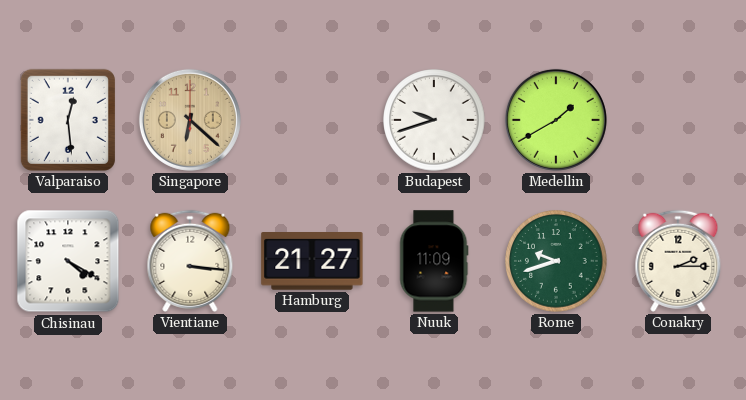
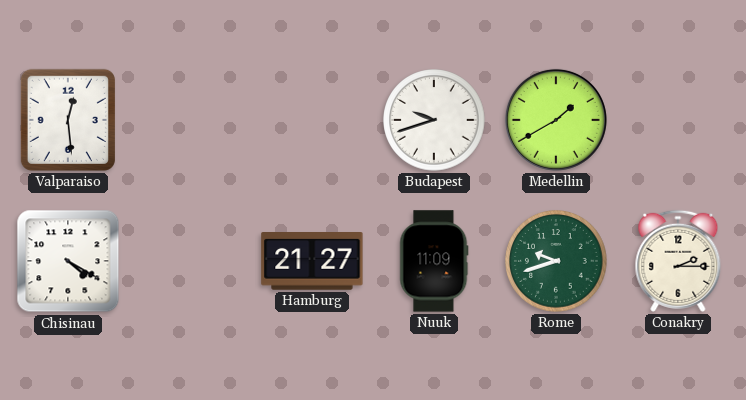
Singapore: 6:22 -> none (190, 120)
Vientiane: 3:16 -> none (190, 261)
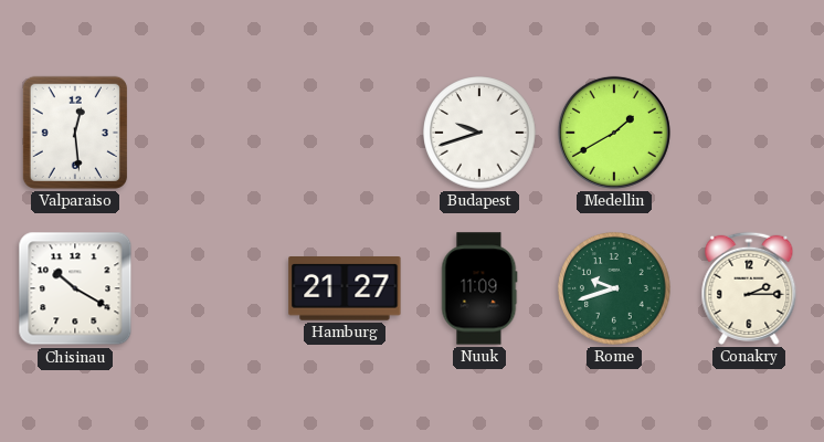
Chisinau: 4:20 -> 10:20 (75, 288)
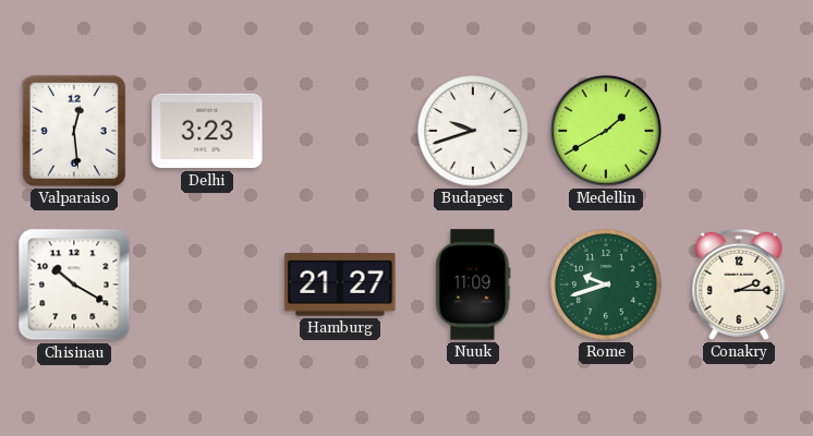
Delhi: none -> 3:23 (207, 131)
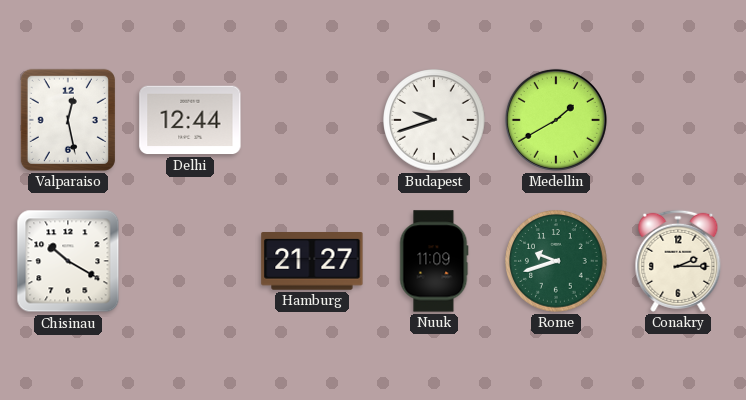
Valparaiso: 12:29 -> 12:28 (68, 120)
Delhi: 3:23 -> 12:44 (190, 120)
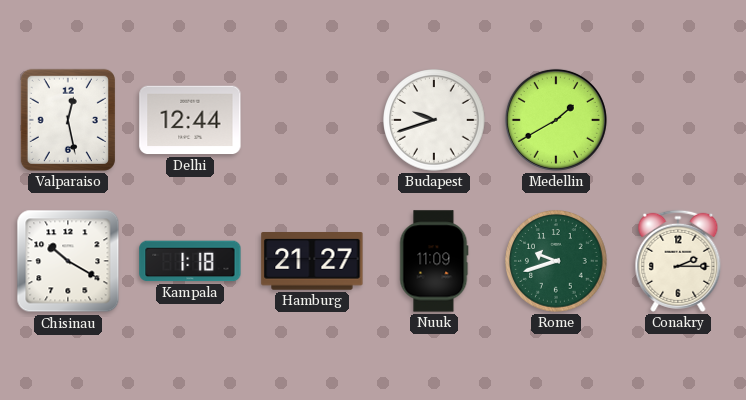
Kampala: none -> 1:18 (190, 261)
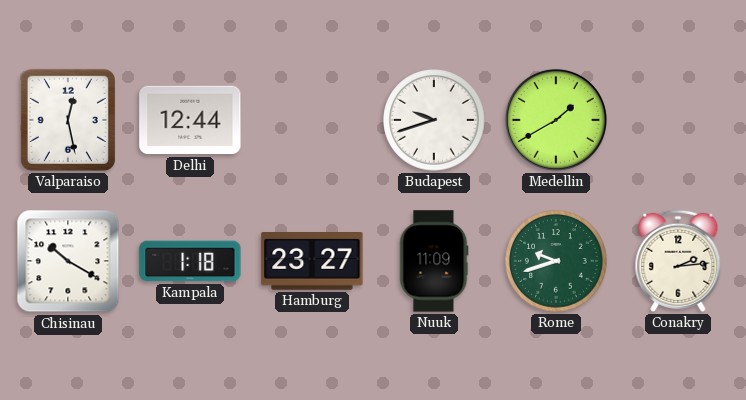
Hamburg: 21:27 -> 23:27 (312, 261)
Conakry: 2:15 -> 2:14 (678, 261)
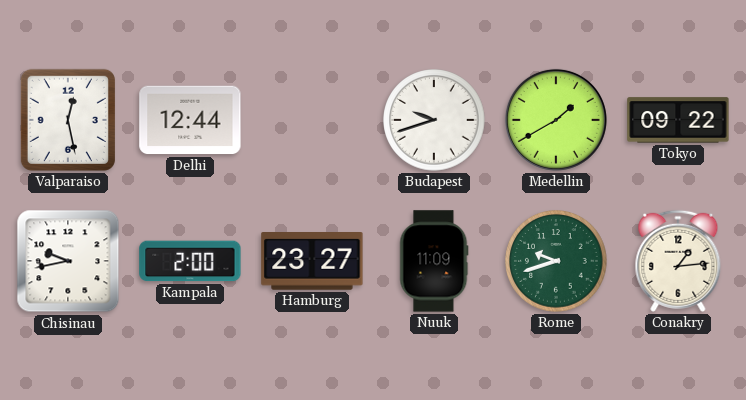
Tokyo: none -> 09:22 (678, 120)
Chisinau: 10:20 -> 9:43 (68, 261)
Kampala: 1:18 -> 2:00 (190, 261)
Conakry: 2:14 -> 1:14 (678, 261)
